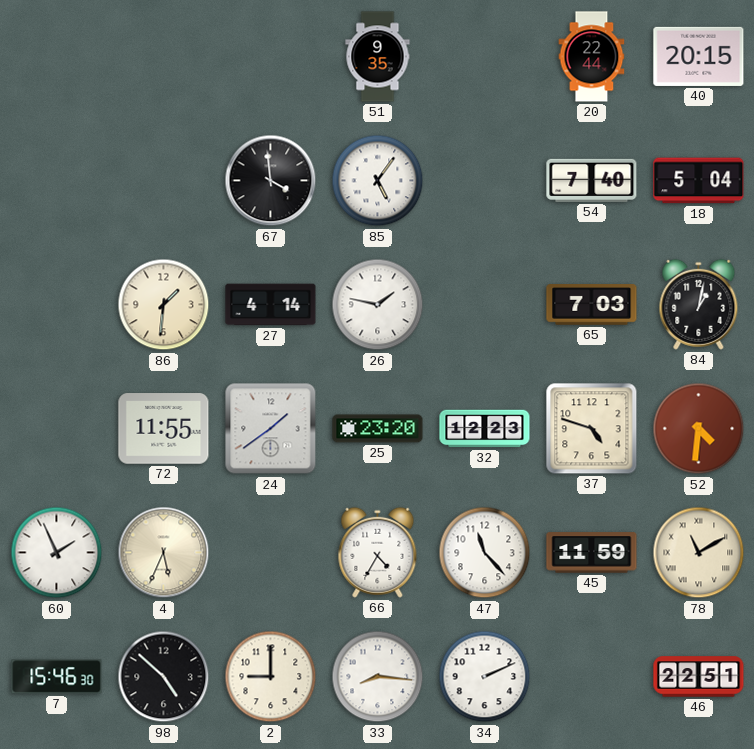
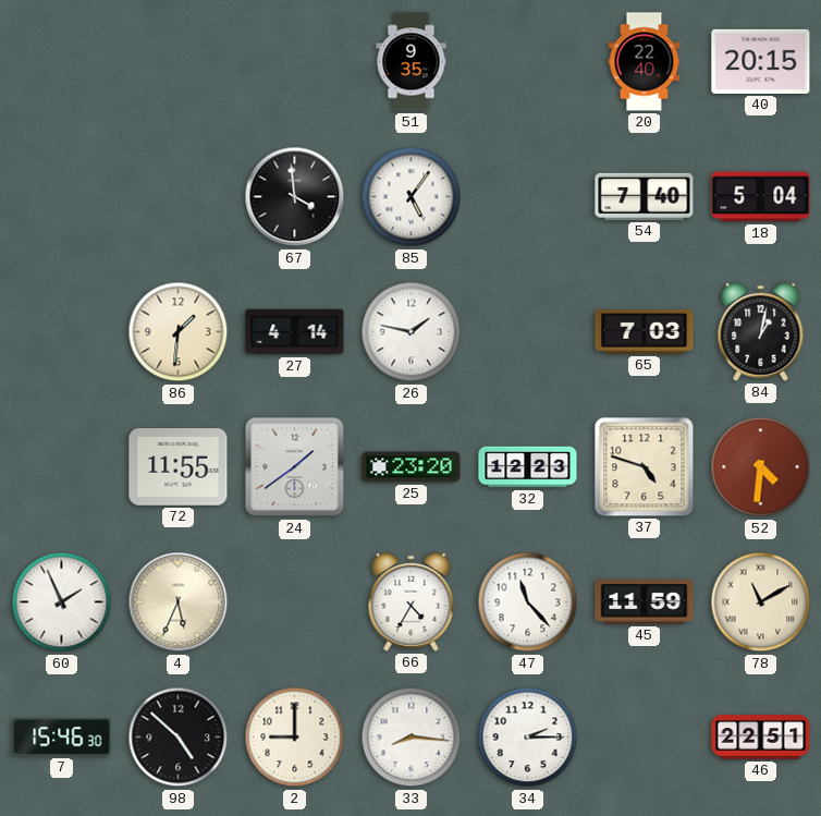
20: 22:44 -> 22:40 (645, 62)
34: 2:11 -> 2:15 (528, 738)
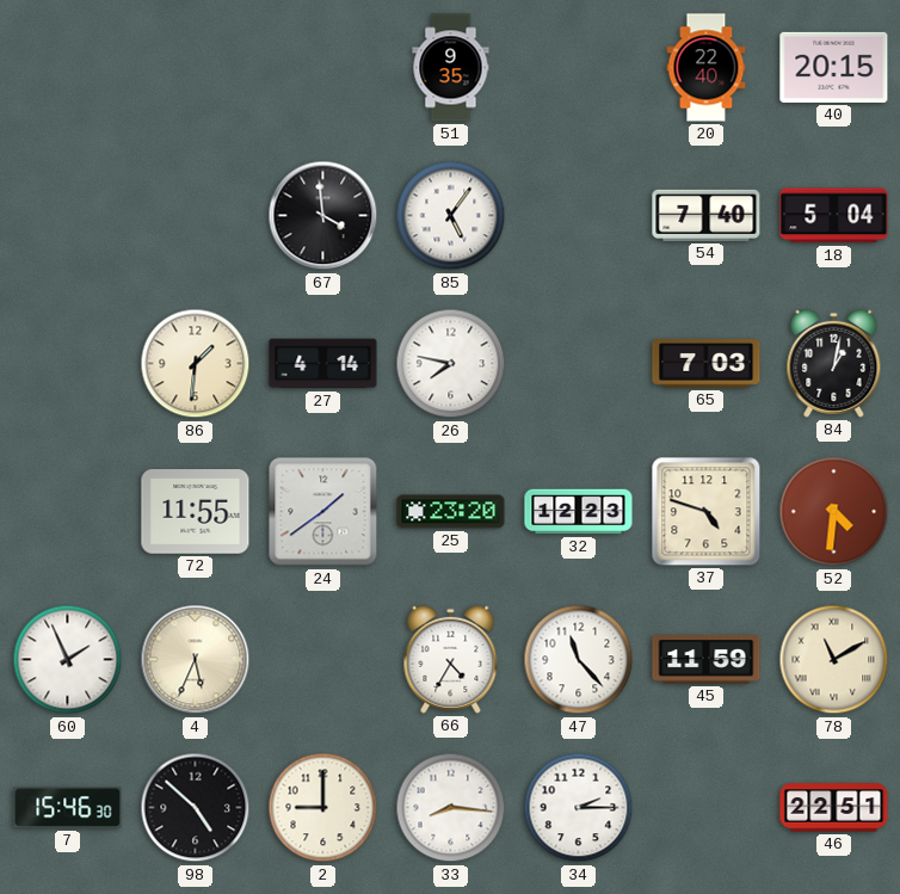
26: 1:47 -> 7:47 (451, 364)
